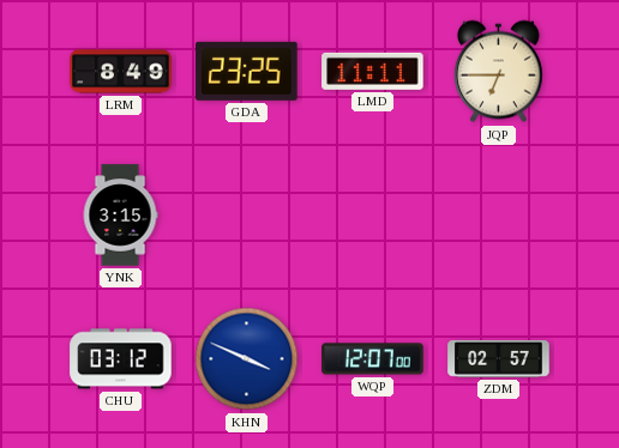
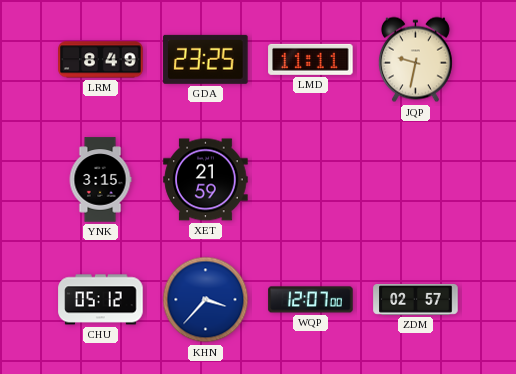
JQP: 6:45 -> 9:32 (415, 60)
XET: none -> 21:59 (206, 180)
CHU: 03:12 -> 05:12 (101, 300)
KHN: 3:49 -> 3:37 (206, 300)
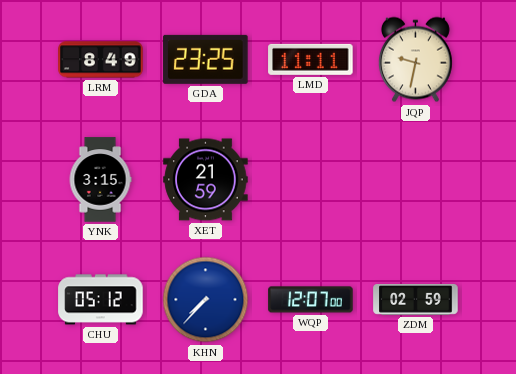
KHN: 3:37 -> 7:37 (206, 300)
ZDM: 02:57 -> 02:59 (416, 300)
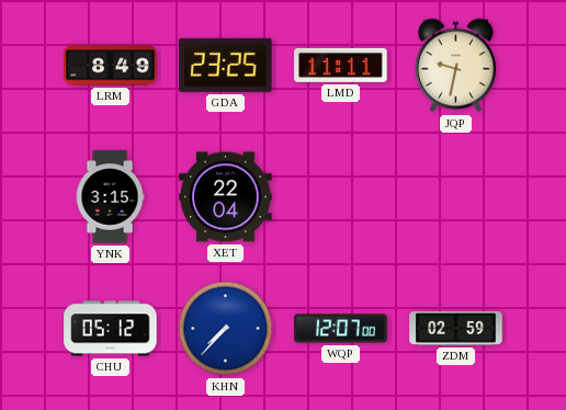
XET: 21:59 -> 22:04 (226, 197)
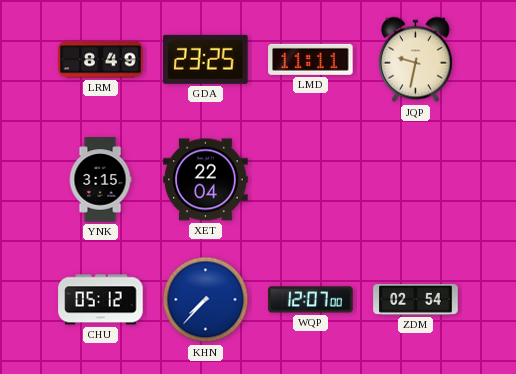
ZDM: 02:59 -> 02:54 (416, 300)
